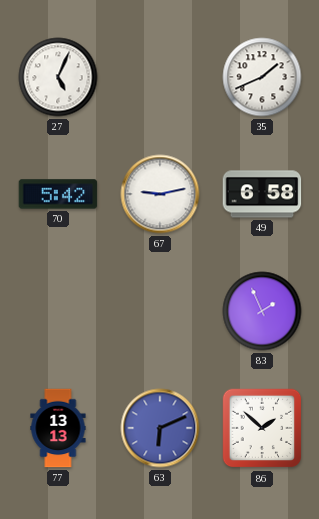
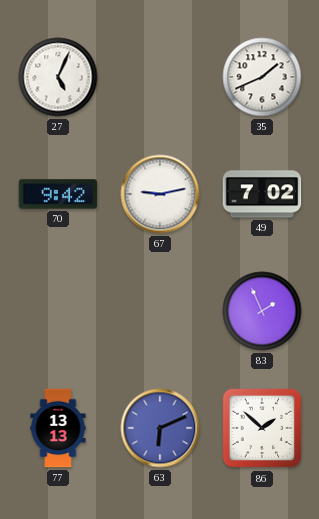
70: 5:42 -> 9:42 (58, 194)
49: 6:58 -> 7:02 (262, 194)
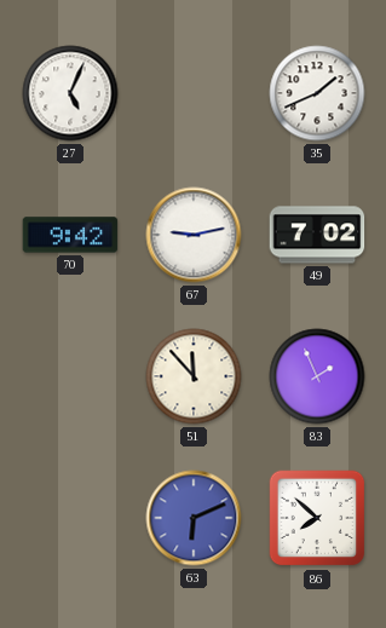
51: none -> 11:53 (194, 376)
77: 13:13 -> none (58, 428)
86: 1:52 -> 7:52 (317, 518)
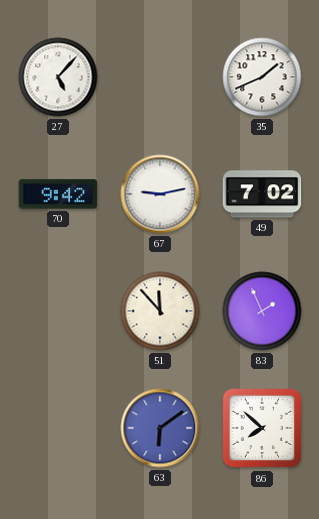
27: 5:04 -> 5:07 (58, 77)
63: 6:11 -> 6:09 (160, 428)
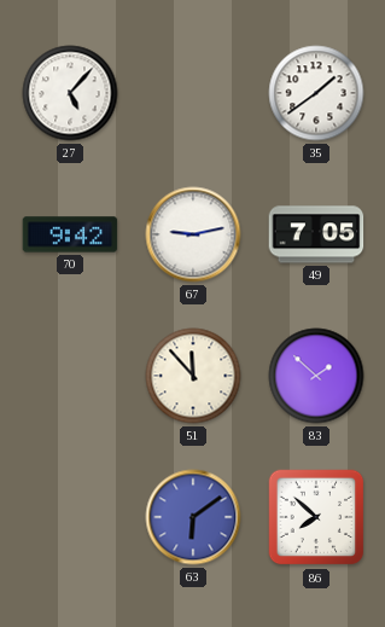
35: 1:41 -> 1:39 (316, 93)
49: 7:02 -> 7:05 (316, 234)
83: 1:56 -> 1:52 (316, 376)
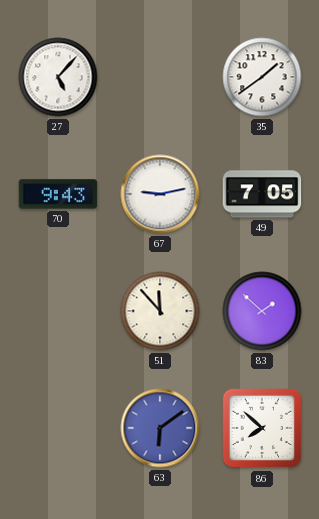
70: 9:42 -> 9:43 (58, 194)
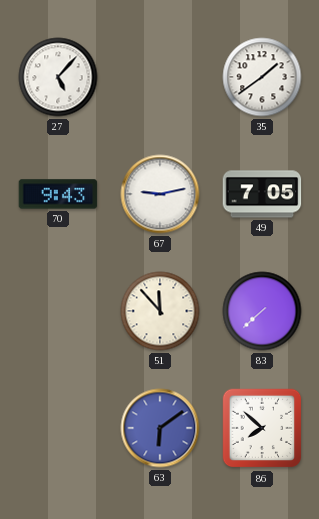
83: 1:52 -> 7:38 (262, 311)
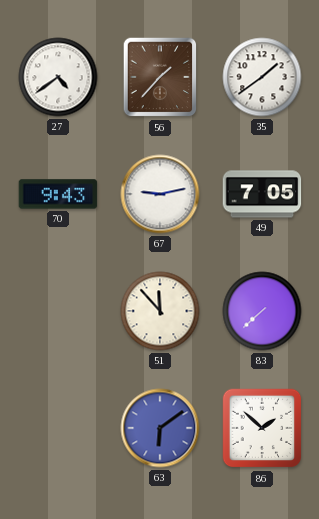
27: 5:07 -> 4:39 (58, 77)
56: none -> 1:37 (160, 77)
86: 7:52 -> 1:52 (262, 428)
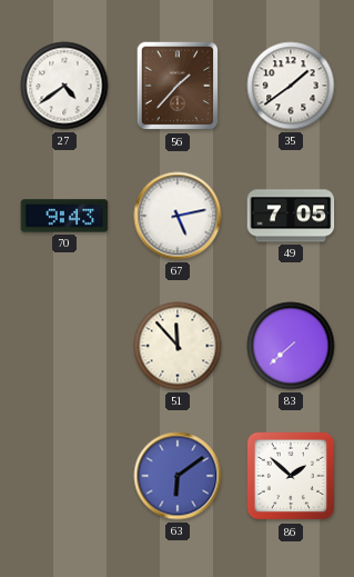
67: 9:13 -> 5:13 (178, 216)
